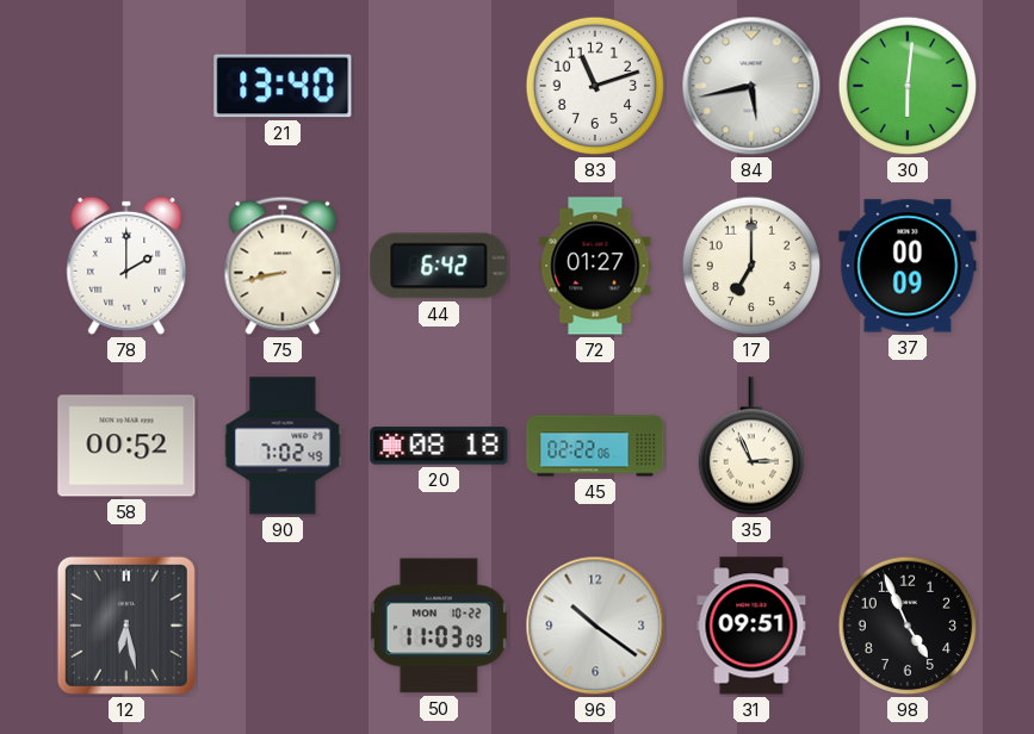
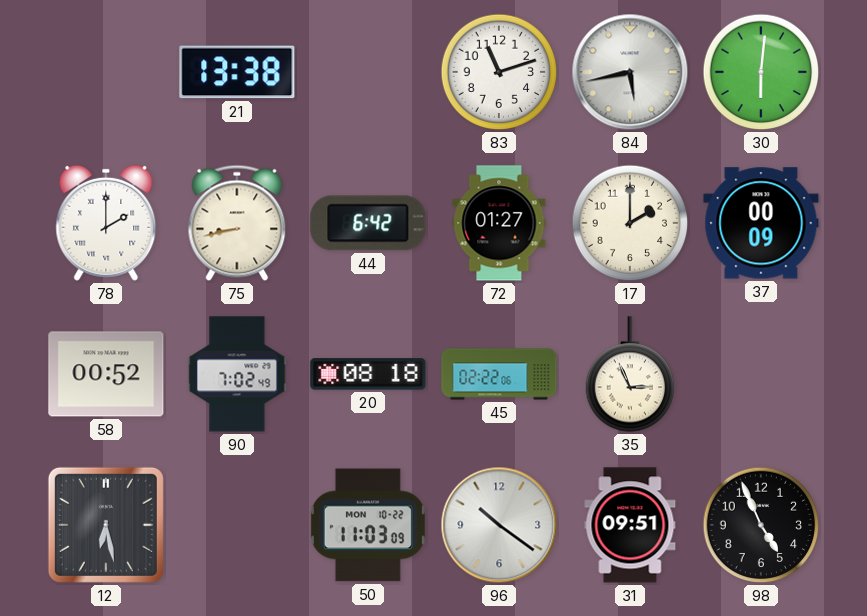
21: 13:40 -> 13:38 (237, 72)
17: 7:00 -> 2:00 (630, 223)
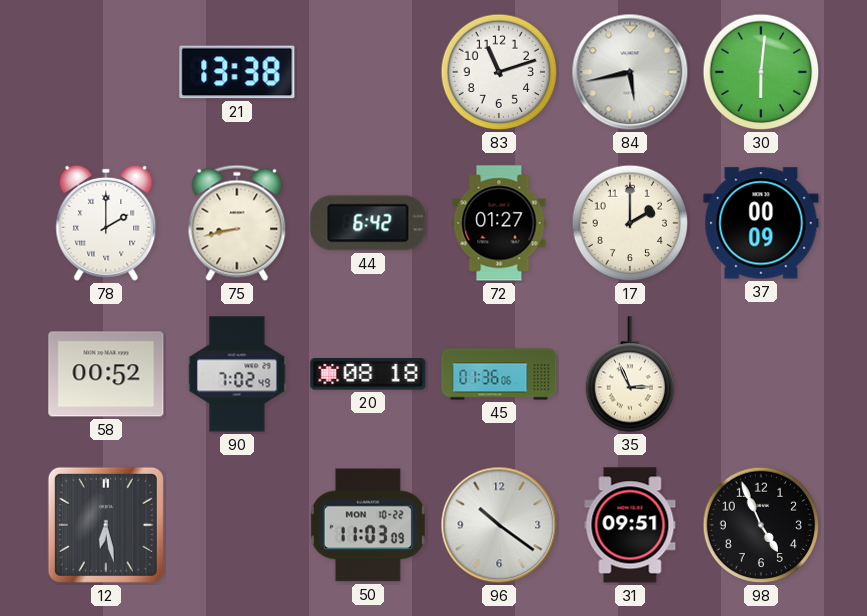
45: 02:22 -> 01:36 (499, 374)
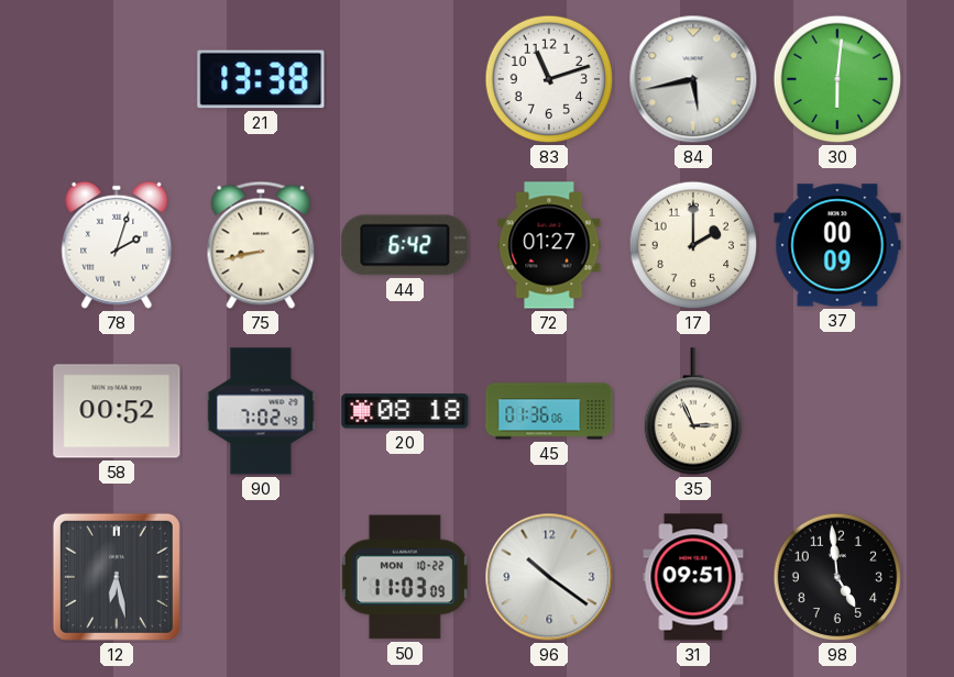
78: 2:00 -> 2:03 (117, 245)
98: 4:56 -> 4:59 (837, 577)
